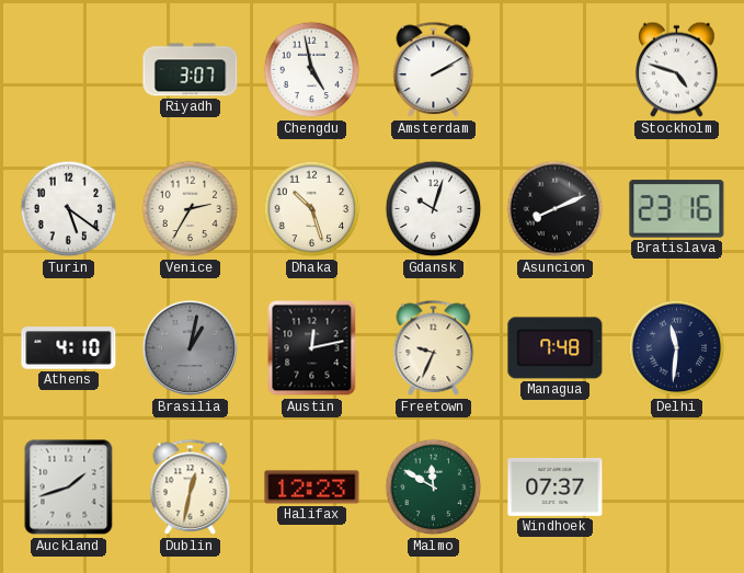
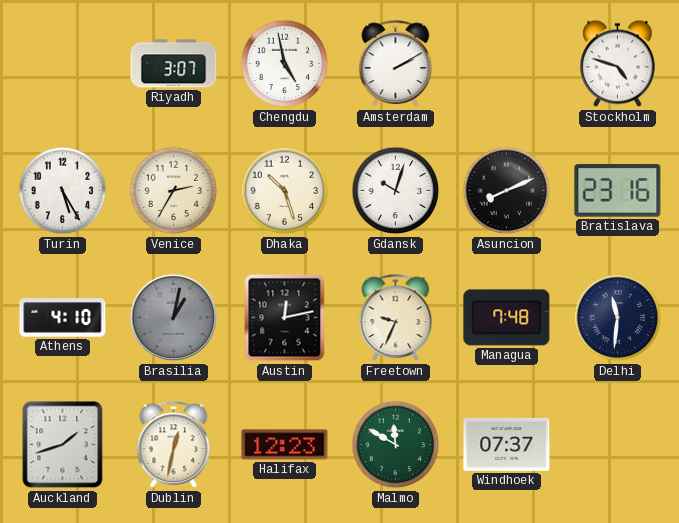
Turin: 5:21 -> 5:25 (63, 191)
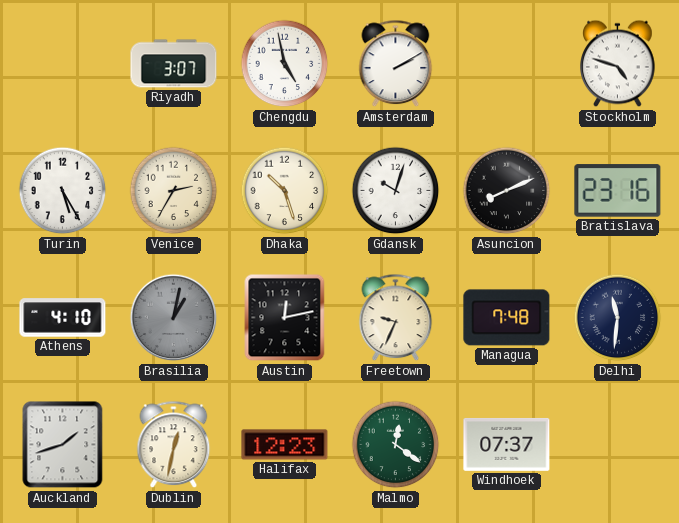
Malmo: 11:50 -> 12:21 (396, 445)
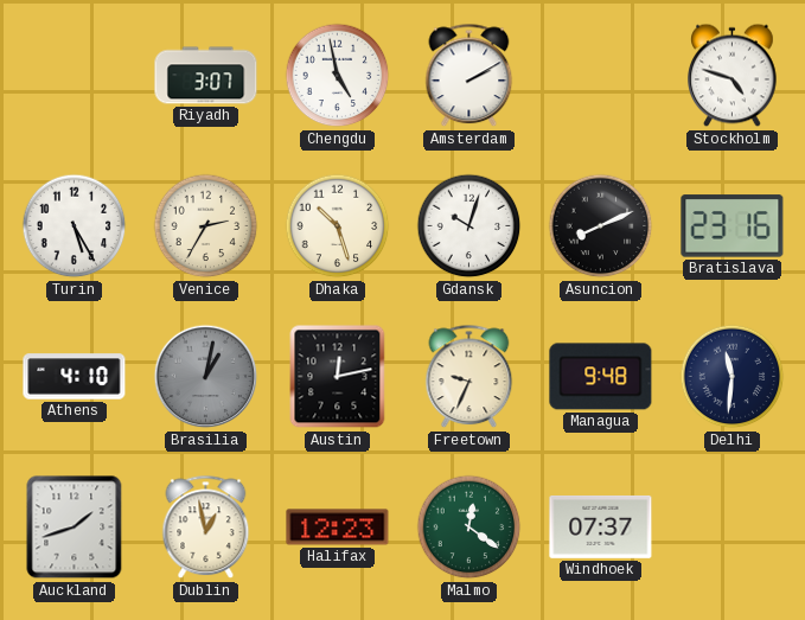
Managua: 7:48 -> 9:48 (601, 377)
Dublin: 12:32 -> 12:58 (206, 528)
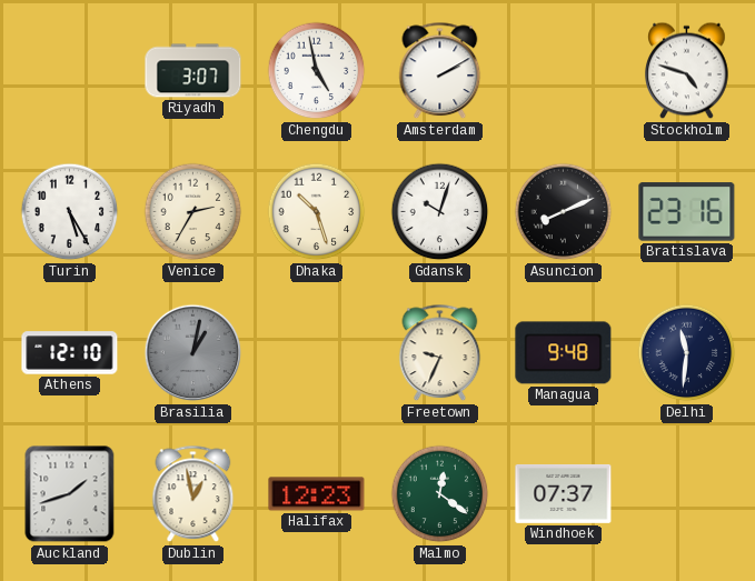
Athens: 4:10 -> 12:10 (70, 353)
Austin: 12:13 -> none (338, 377)
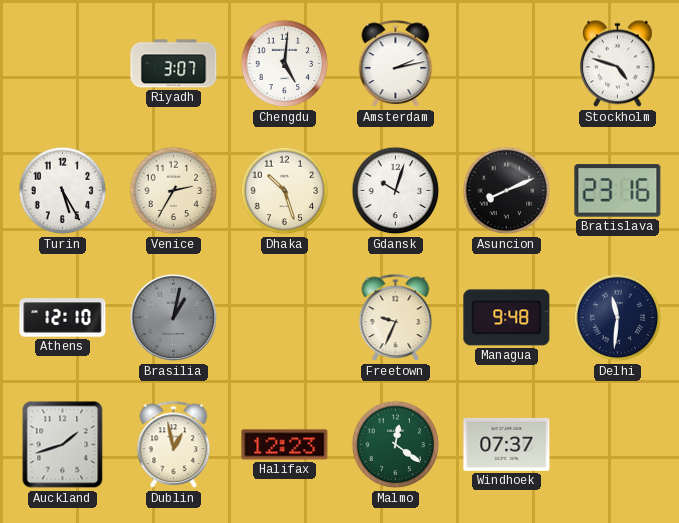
Chengdu: 4:58 -> 5:01 (285, 64)
Amsterdam: 2:10 -> 2:13 (396, 64)
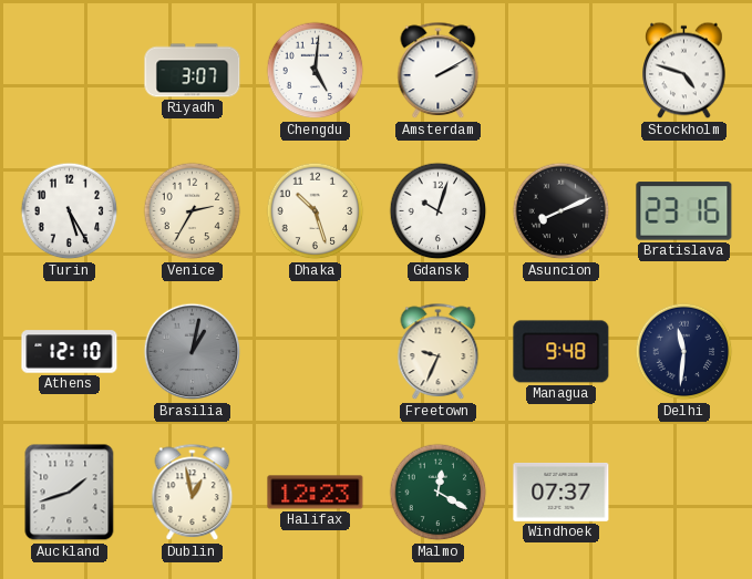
Amsterdam: 2:13 -> 2:10 (439, 71)
Malmo: 12:21 -> 12:20 (439, 493)
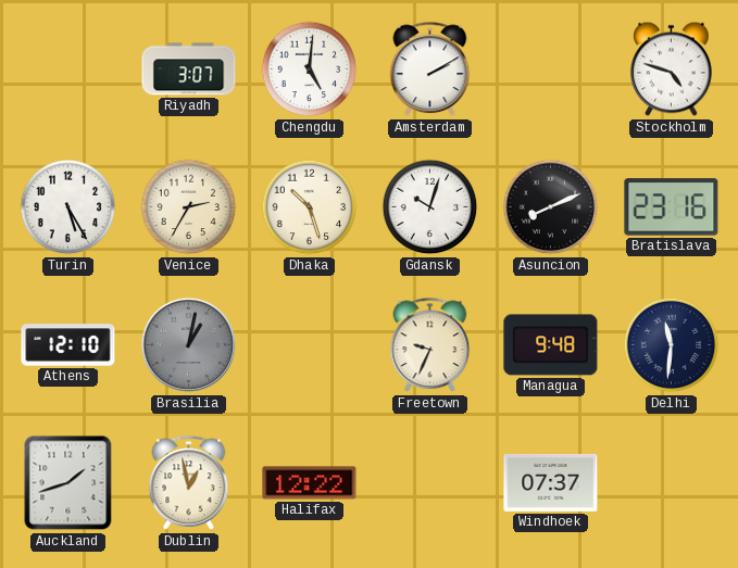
Halifax: 12:23 -> 12:22 (310, 483)
Malmo: 12:20 -> none (439, 493)
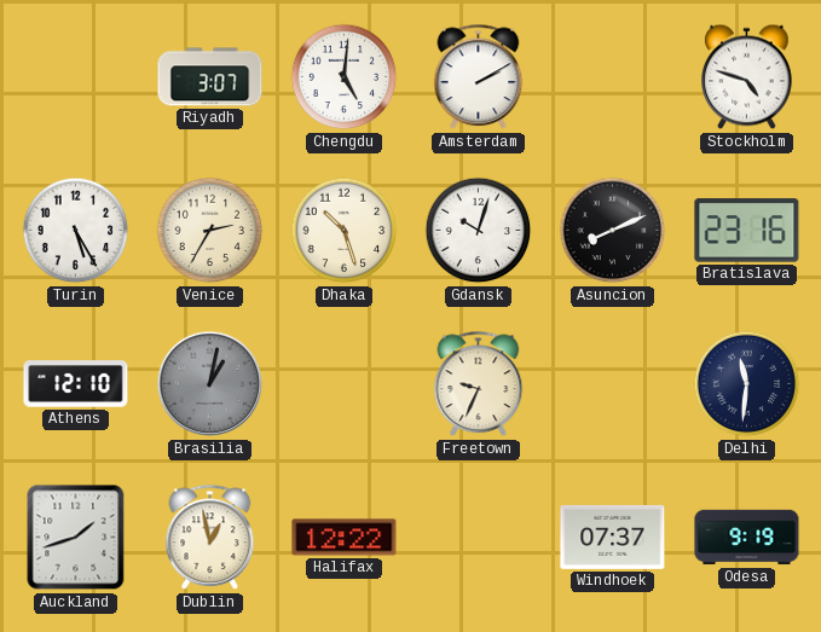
Managua: 9:48 -> none (551, 345)
Odesa: none -> 9:19 (747, 538)
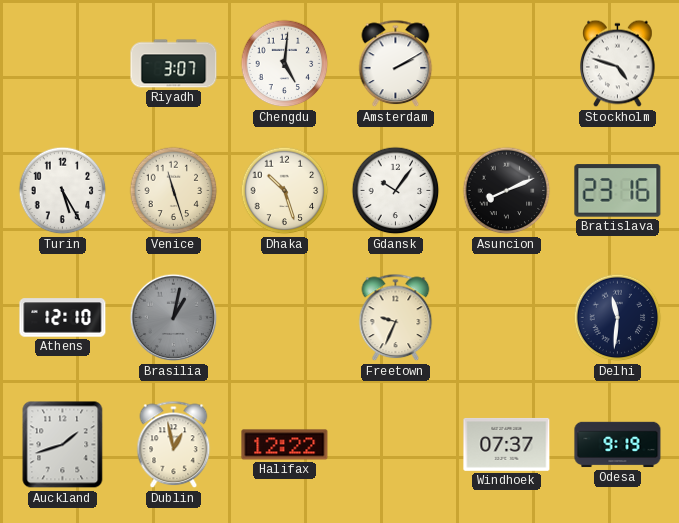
Venice: 2:35 -> 11:27 (174, 191)
Gdansk: 10:03 -> 10:06 (396, 191)
